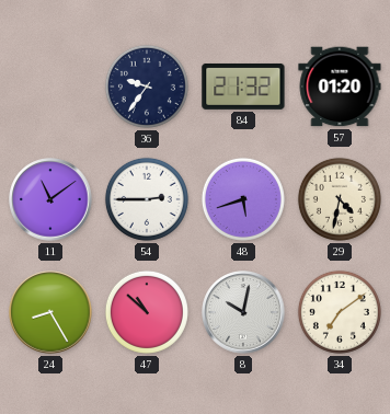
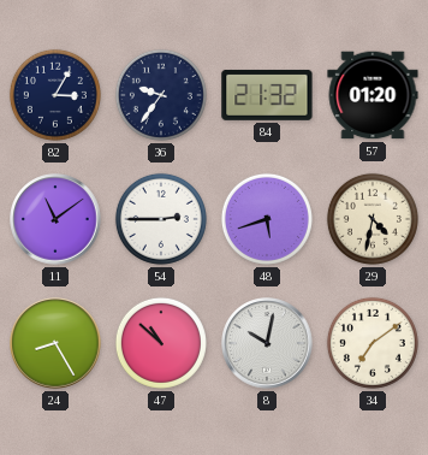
82: none -> 3:05 (55, 95)
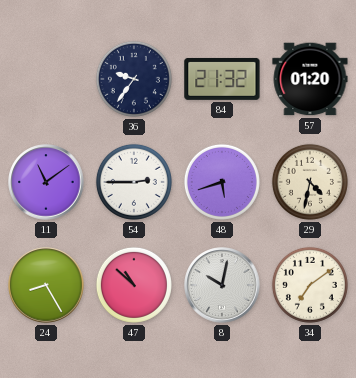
82: 3:05 -> none (55, 95)
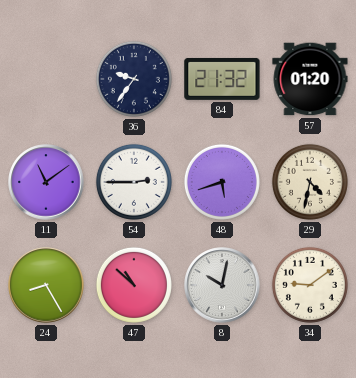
34: 7:09 -> 9:09 (310, 285)
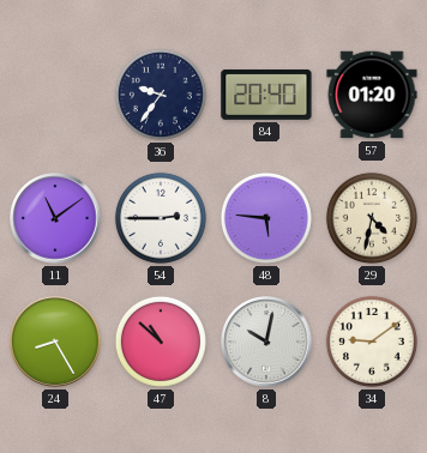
84: 21:32 -> 20:40 (266, 95)
48: 5:42 -> 5:46 (266, 218)
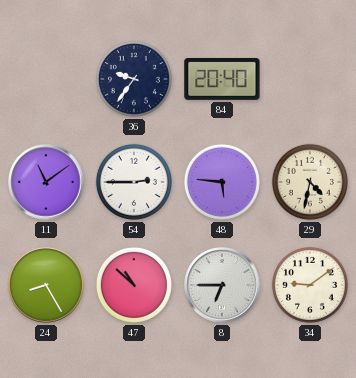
57: 01:20 -> none (372, 95)
8: 10:02 -> 6:45 (222, 285)
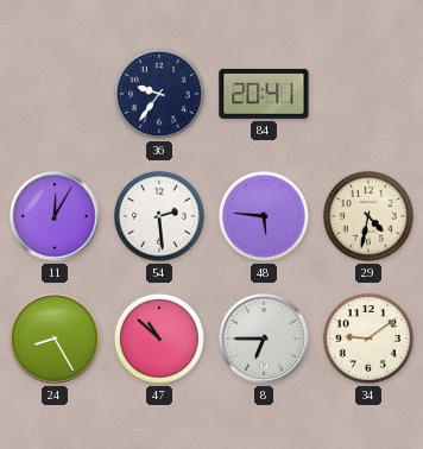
84: 20:40 -> 20:41 (264, 94)
11: 11:09 -> 12:05 (55, 216)
54: 2:45 -> 2:29 (159, 216)
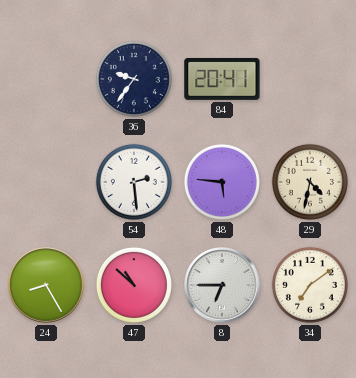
11: 12:05 -> none (55, 216)
34: 9:09 -> 7:09 (310, 285)
